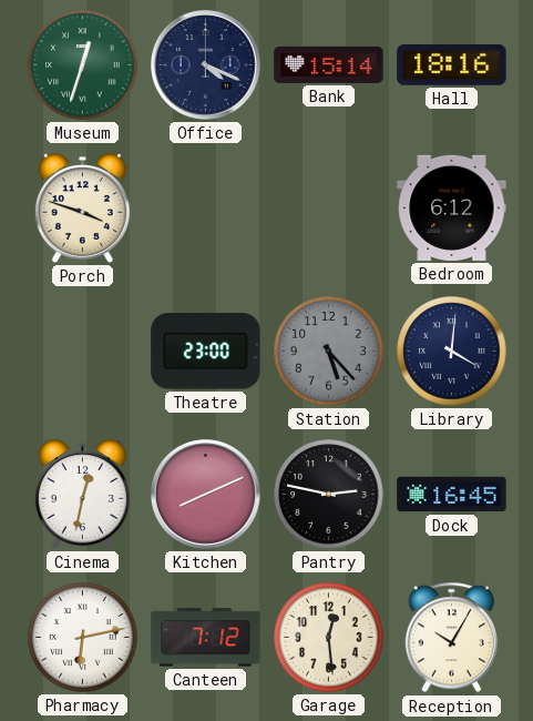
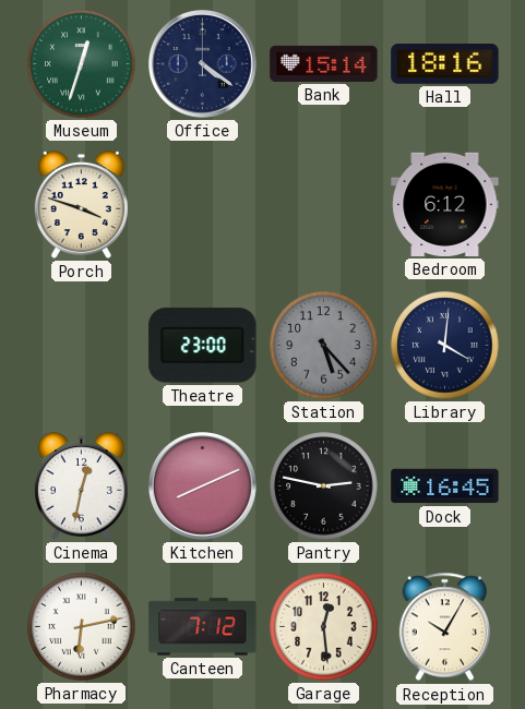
Office: 4:19 -> 4:21 (203, 64)
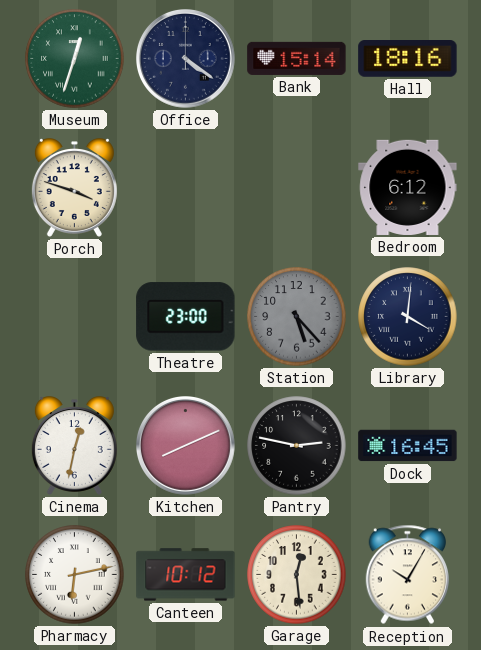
Canteen: 7:12 -> 10:12 (186, 575)
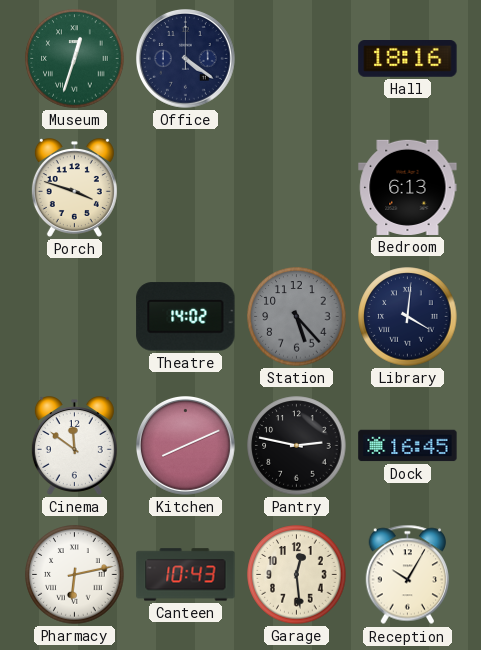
Bank: 15:14 -> none (297, 58)
Bedroom: 6:12 -> 6:13 (408, 187)
Theatre: 23:00 -> 14:02 (186, 317)
Cinema: 12:32 -> 11:51 (74, 446)
Canteen: 10:12 -> 10:43 (186, 575)
